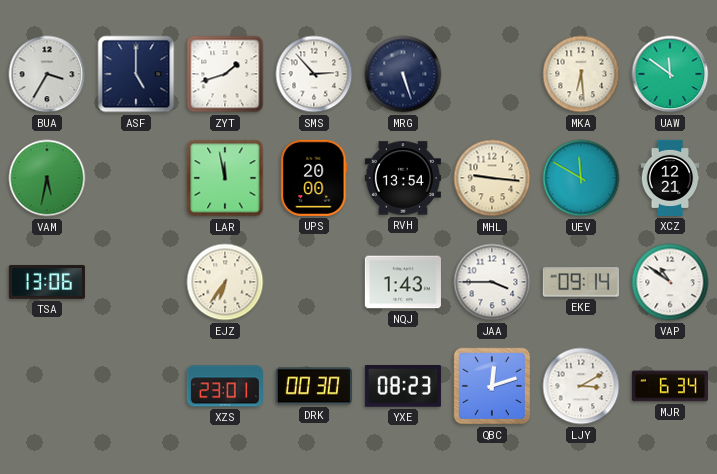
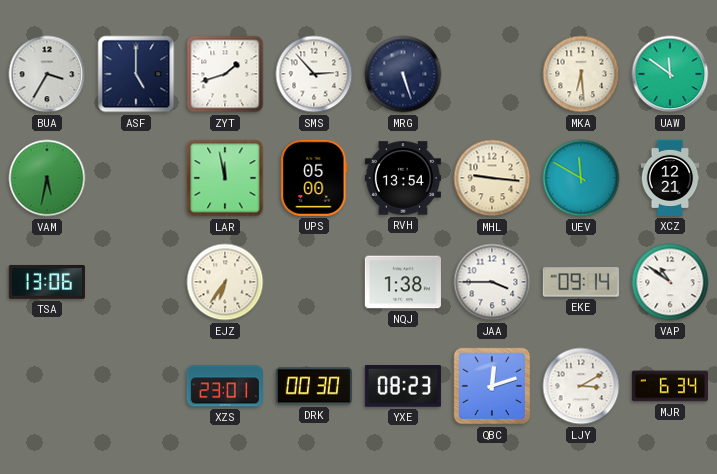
UPS: 20:00 -> 05:00 (314, 178)
NQJ: 1:43 -> 1:38 (403, 282)
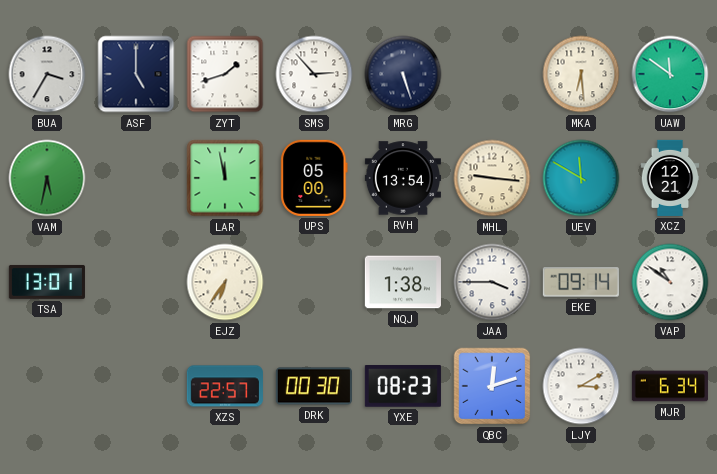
TSA: 13:06 -> 13:01 (47, 282)
XZS: 23:01 -> 22:57 (225, 386)
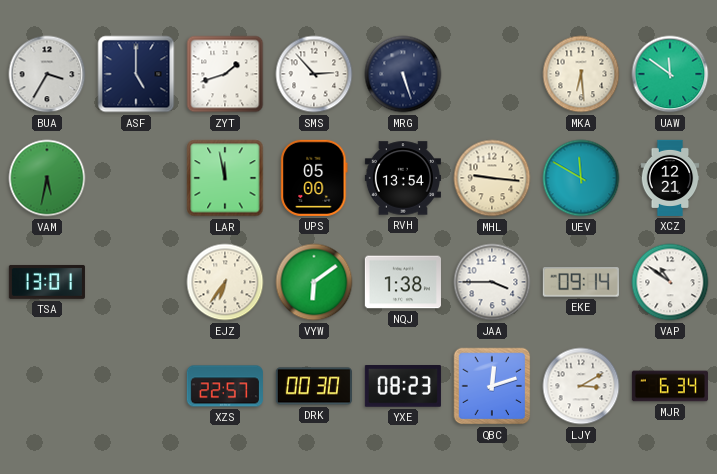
VYW: none -> 6:09 (314, 282)
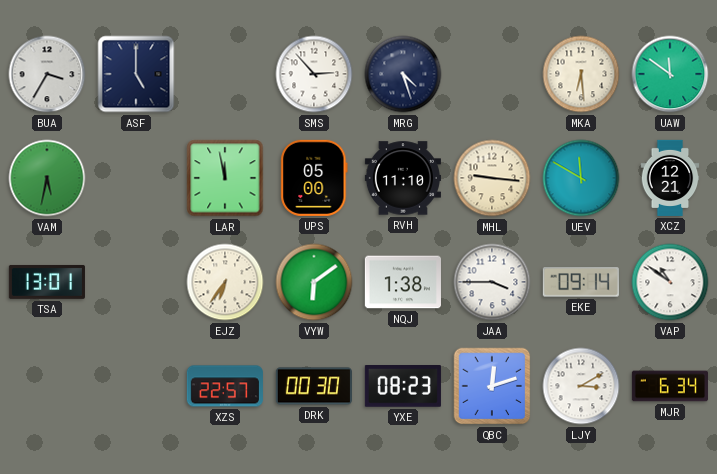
ZYT: 1:42 -> none (225, 74)
MRG: 5:27 -> 4:27 (403, 74)
RVH: 13:54 -> 11:10 (403, 178)
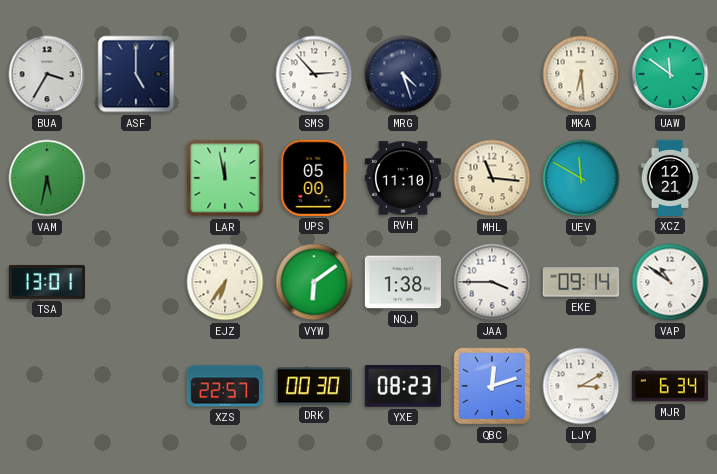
MHL: 9:16 -> 11:16 (492, 178)
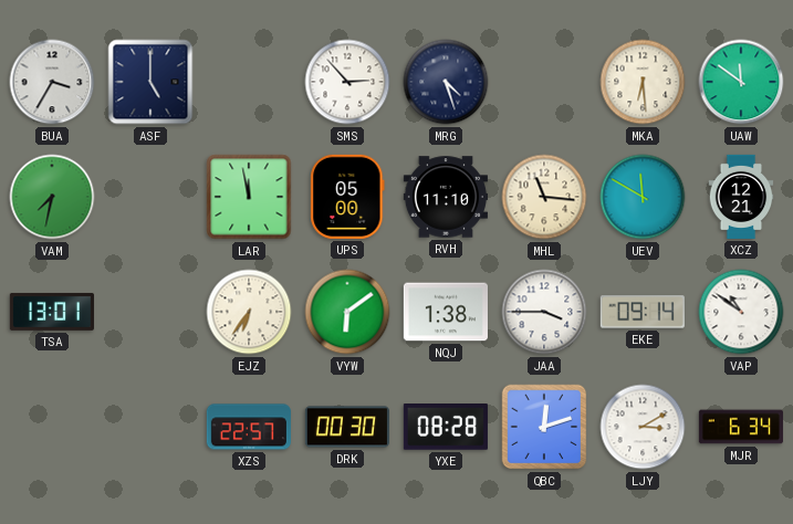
VAM: 5:32 -> 7:32 (52, 197)
YXE: 08:23 -> 08:28 (446, 427)
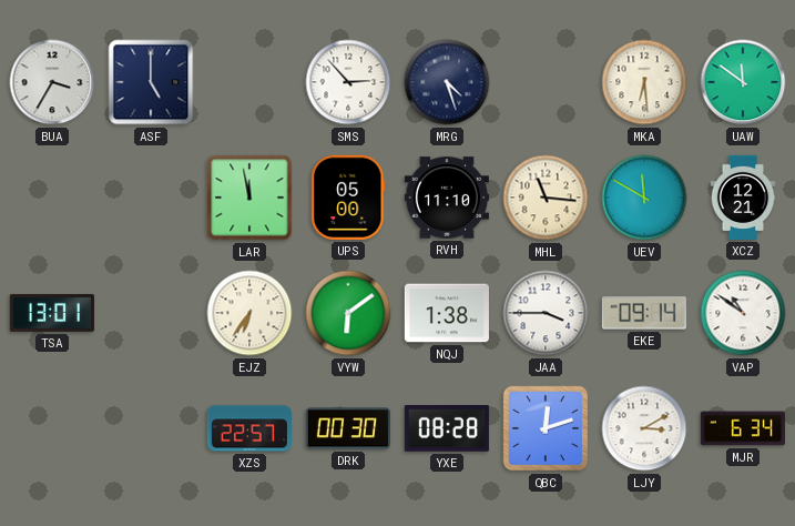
VAM: 7:32 -> none (52, 197)
